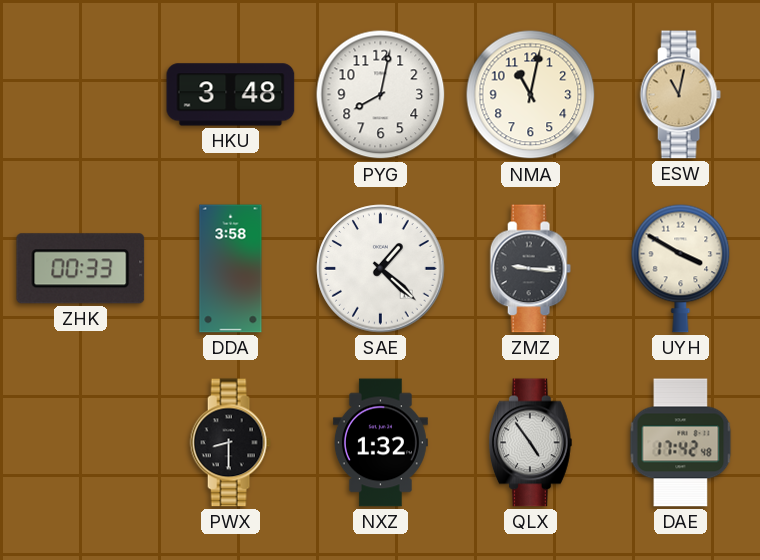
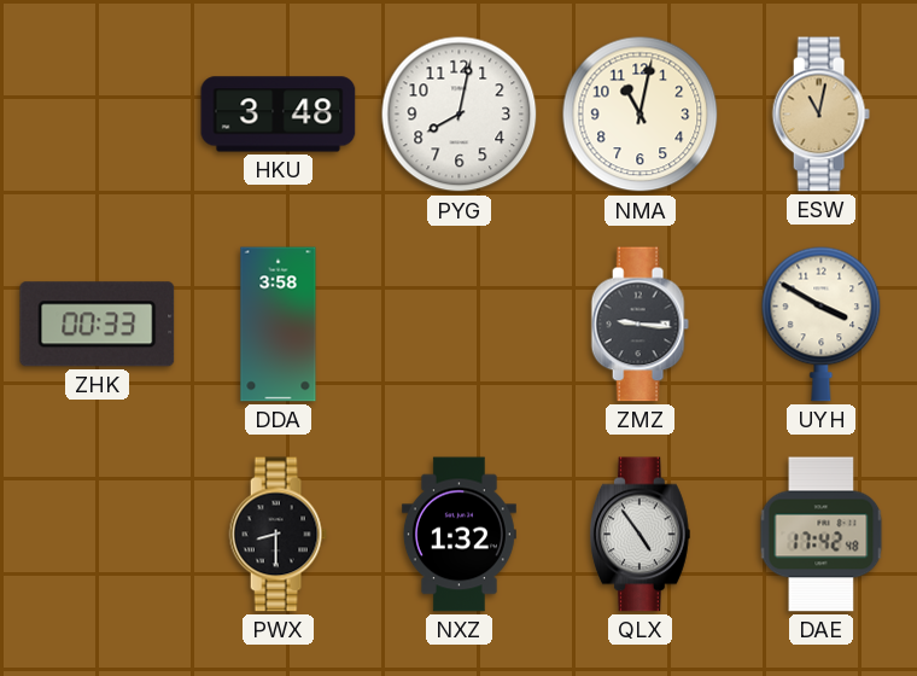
SAE: 1:22 -> none (381, 269)
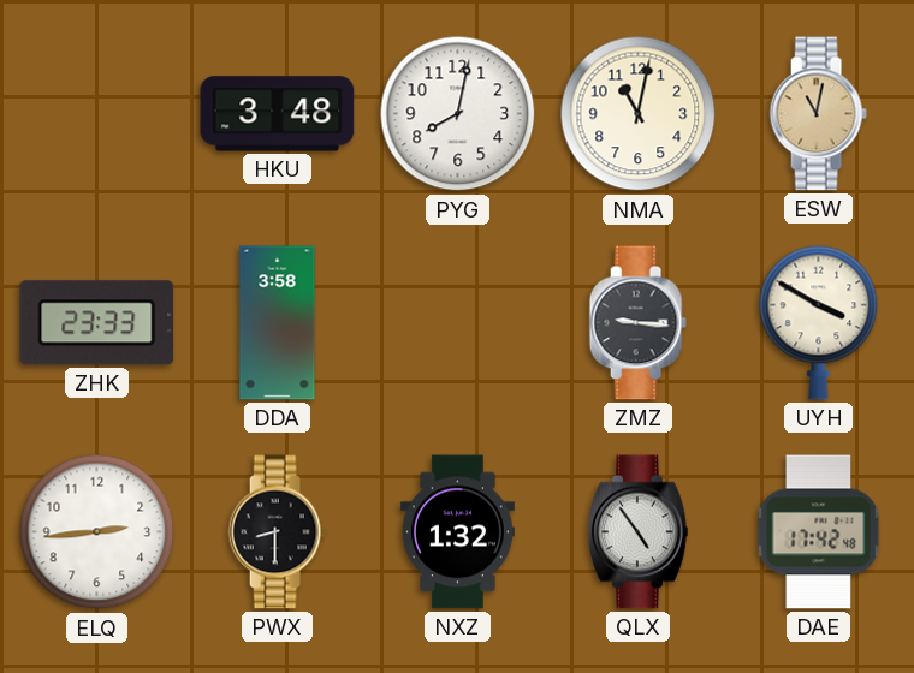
ZHK: 00:33 -> 23:33 (97, 323)
ELQ: none -> 2:44 (97, 532)
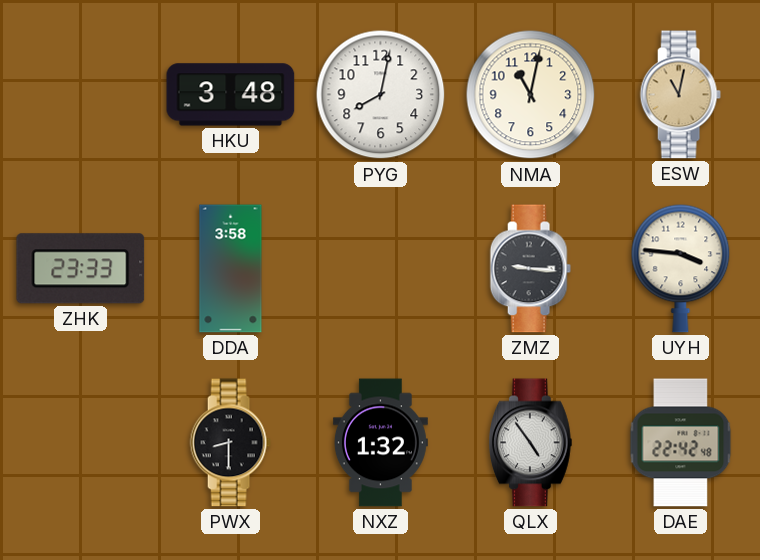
UYH: 3:50 -> 3:46 (681, 268)
ELQ: 2:44 -> none (97, 532)
DAE: 17:42 -> 22:42 (681, 443)
